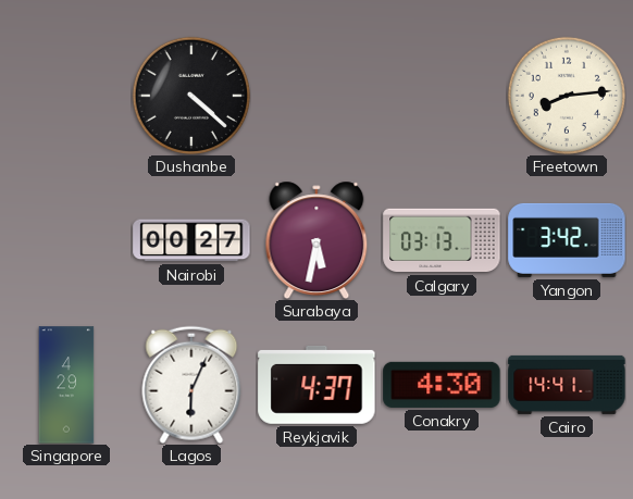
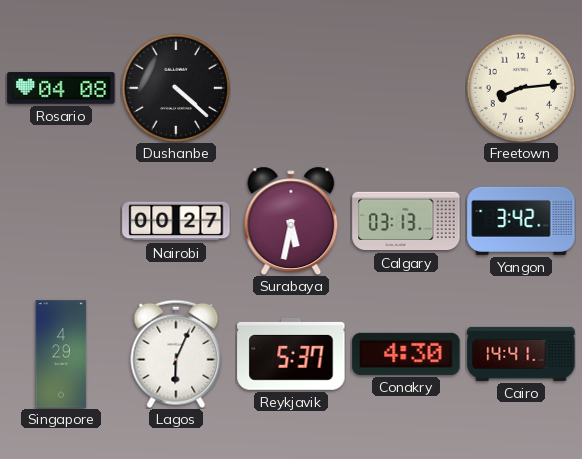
Rosario: none -> 04:08 (61, 88)
Reykjavik: 4:37 -> 5:37 (291, 354)
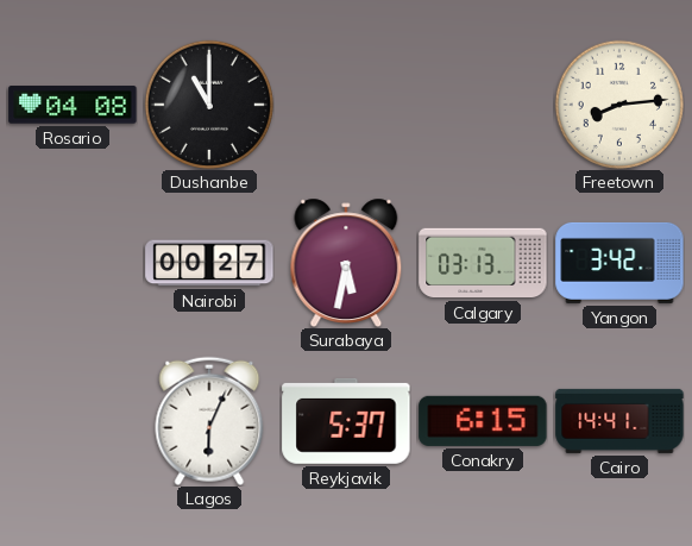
Dushanbe: 4:22 -> 11:00 (209, 105)
Singapore: 4:29 -> none (61, 354)
Conakry: 4:30 -> 6:15 (483, 421)
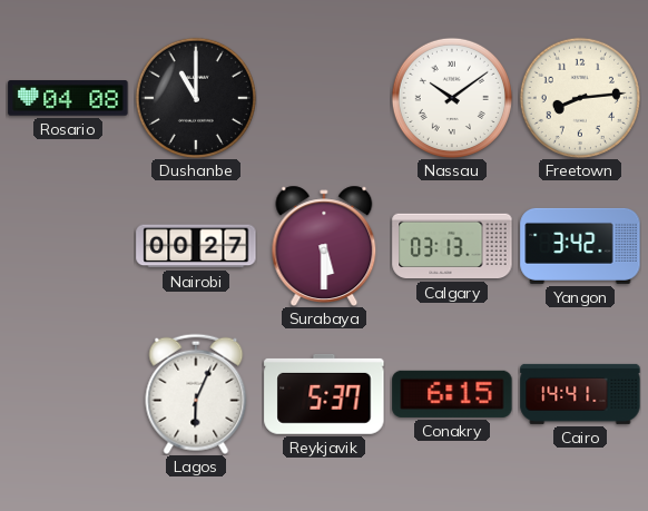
Nassau: none -> 10:09 (452, 98)
Surabaya: 5:32 -> 5:30 (324, 245)
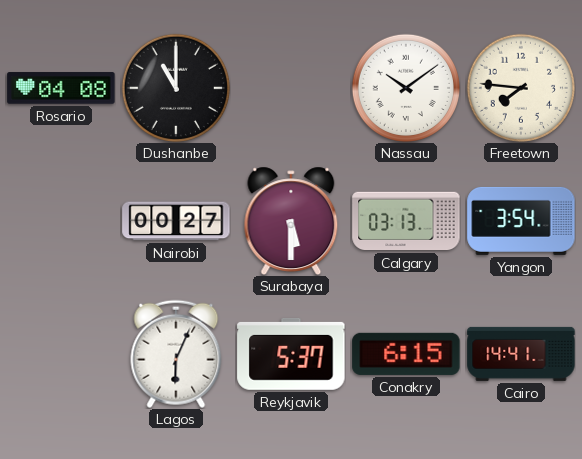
Freetown: 8:14 -> 7:46 (521, 88)
Yangon: 3:42 -> 3:54 (521, 221)
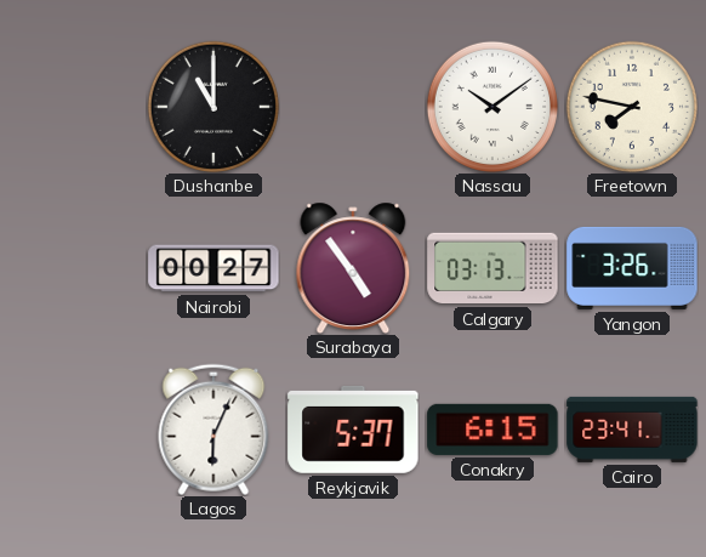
Rosario: 04:08 -> none (61, 88)
Freetown: 7:46 -> 7:47 (632, 107)
Surabaya: 5:30 -> 4:54 (353, 267)
Yangon: 3:54 -> 3:26 (632, 268)
Cairo: 14:41 -> 23:41 (632, 430)
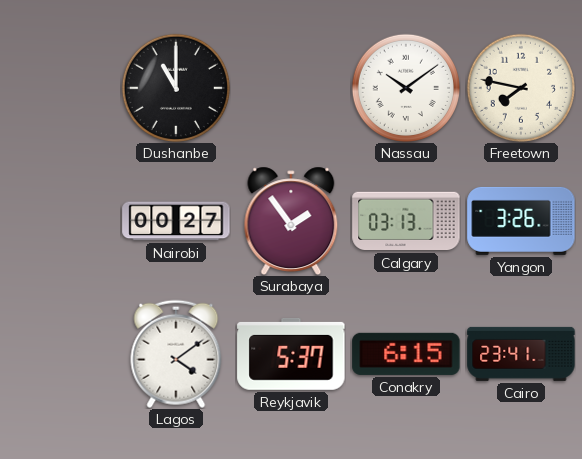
Surabaya: 4:54 -> 1:54 (291, 220)
Lagos: 6:04 -> 4:09 (176, 354)
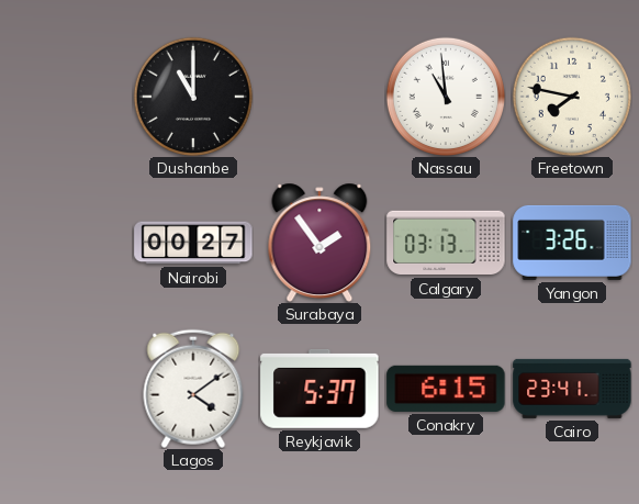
Nassau: 10:09 -> 10:59 (446, 97)
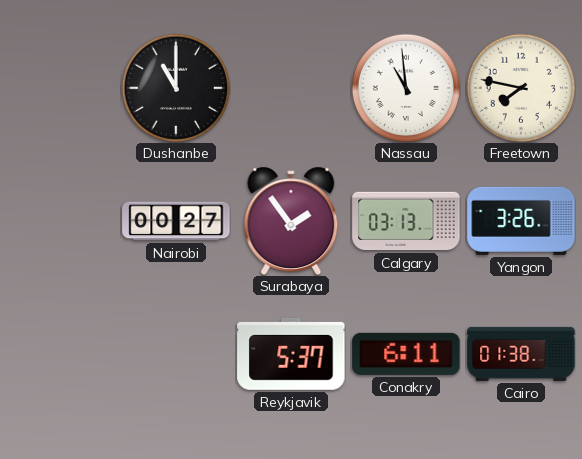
Lagos: 4:09 -> none (193, 389)
Conakry: 6:15 -> 6:11 (406, 354)
Cairo: 23:41 -> 01:38 (521, 354)
